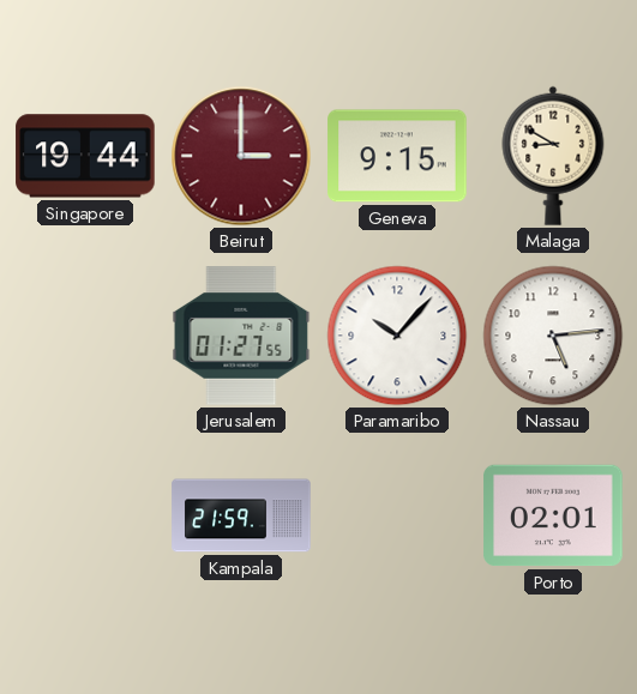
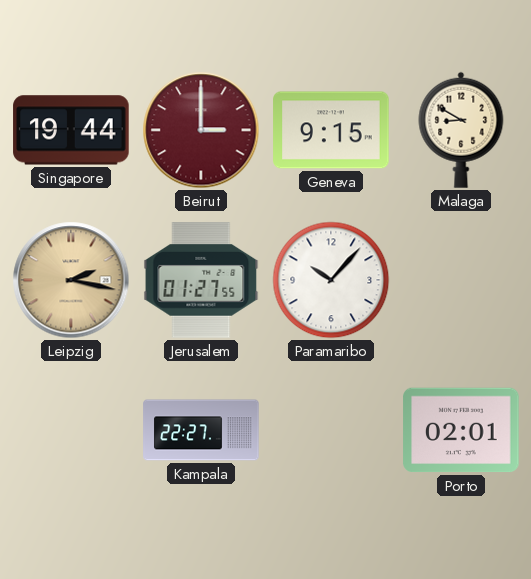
Leipzig: none -> 2:17 (71, 280)
Nassau: 5:14 -> none (553, 336)
Kampala: 21:59 -> 22:27 (201, 430)
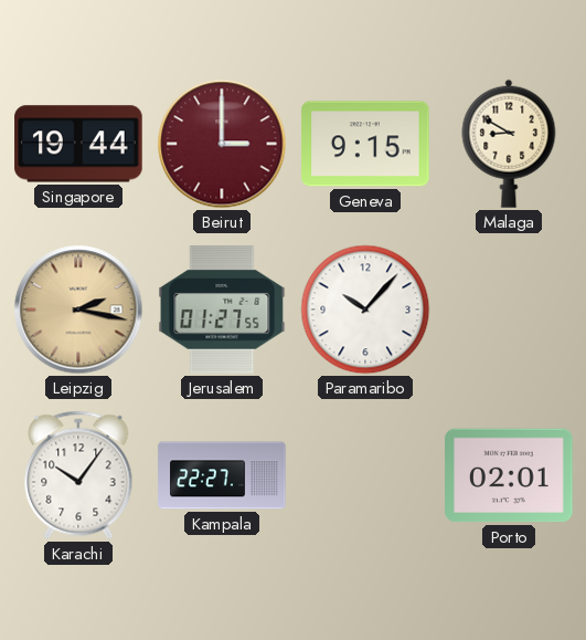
Karachi: none -> 10:06 (78, 475)
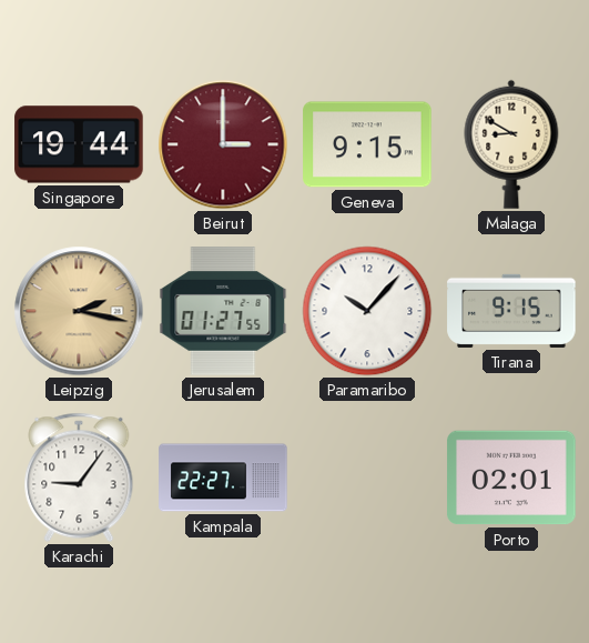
Tirana: none -> 9:15 (511, 311)
Karachi: 10:06 -> 9:06 (79, 478)
